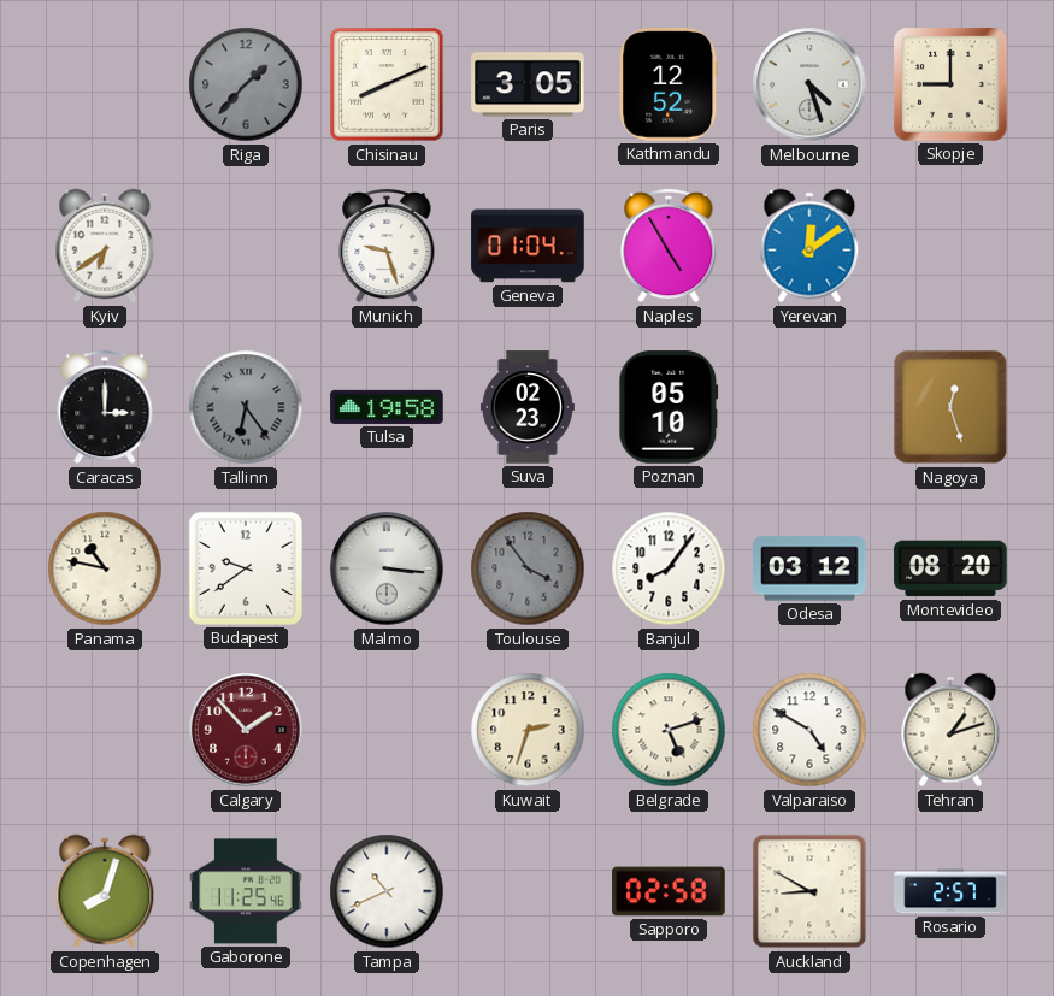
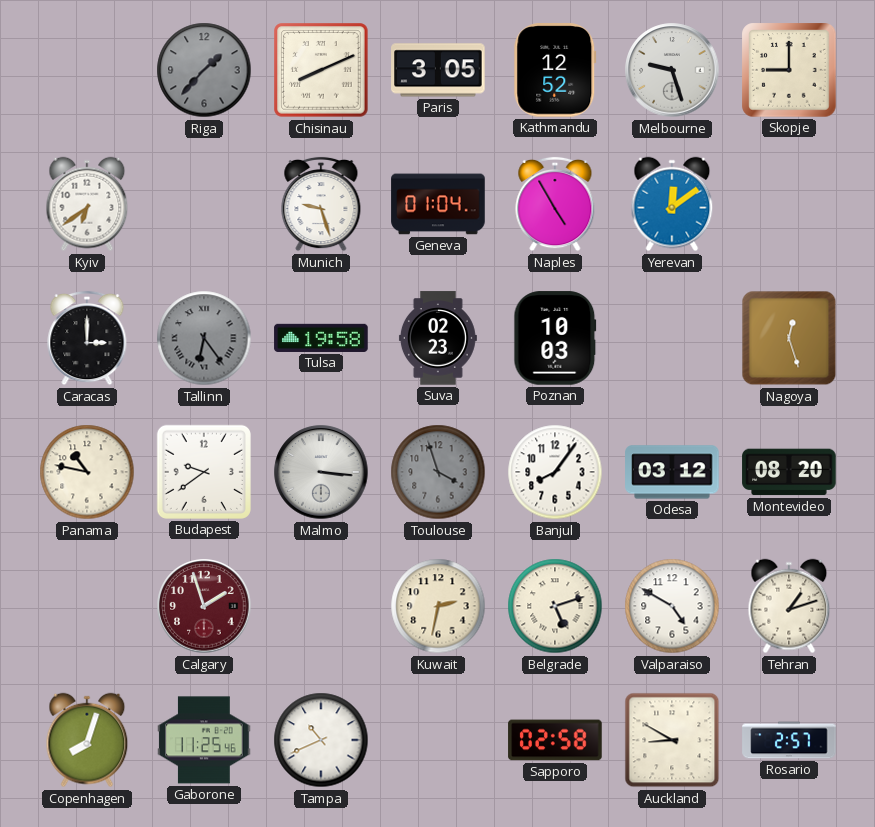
Melbourne: 4:27 -> 9:27 (672, 70)
Poznan: 05:10 -> 10:03 (555, 338)
Toulouse: 3:54 -> 3:57 (438, 472)
Calgary: 1:53 -> 1:57 (204, 606)
Kuwait: 2:33 -> 2:32 (438, 606)
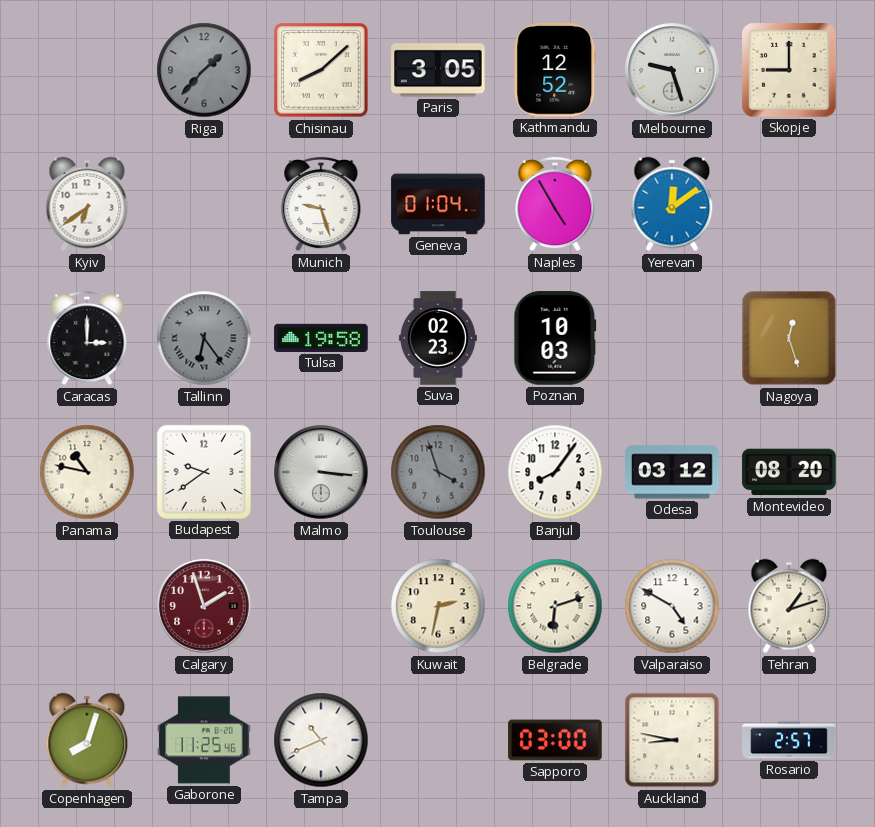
Chisinau: 8:11 -> 8:08 (321, 70)
Belgrade: 5:12 -> 6:12 (555, 606)
Sapporo: 02:58 -> 03:00 (555, 740)
Auckland: 8:50 -> 8:47 (672, 740)
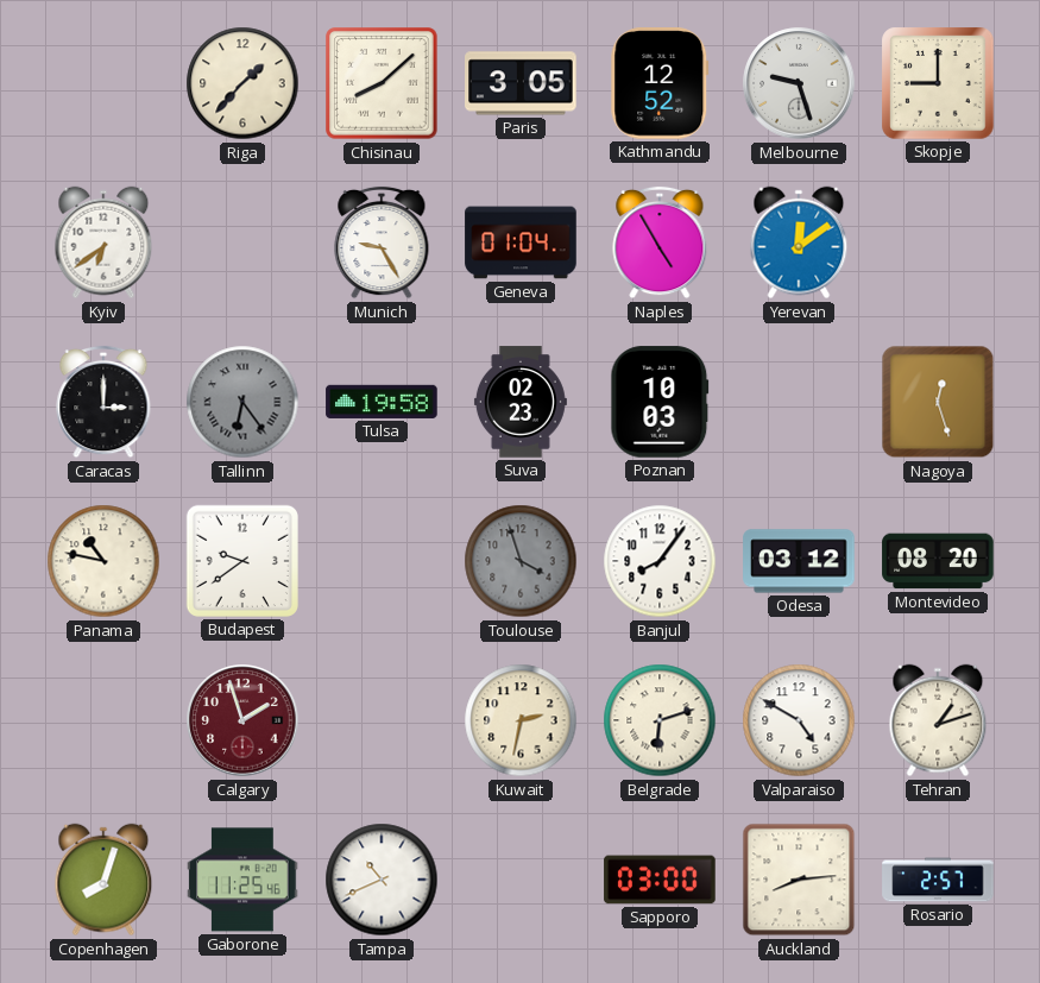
Riga dial: grey -> cream (242, 83)
Munich: 9:27 -> 9:25 (382, 242)
Malmo: 3:16 -> none (321, 472)
Auckland: 8:47 -> 8:14 (799, 880)
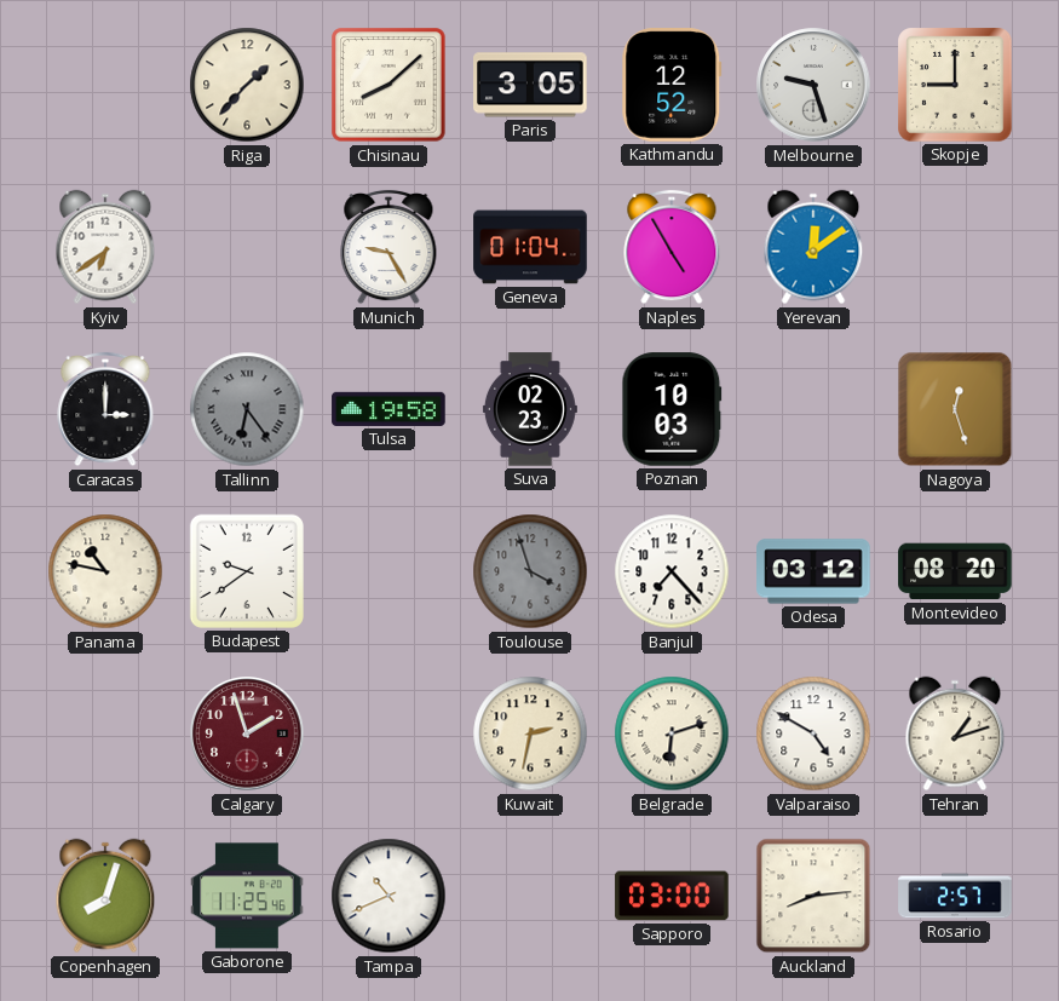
Banjul: 8:06 -> 7:23 (672, 571)
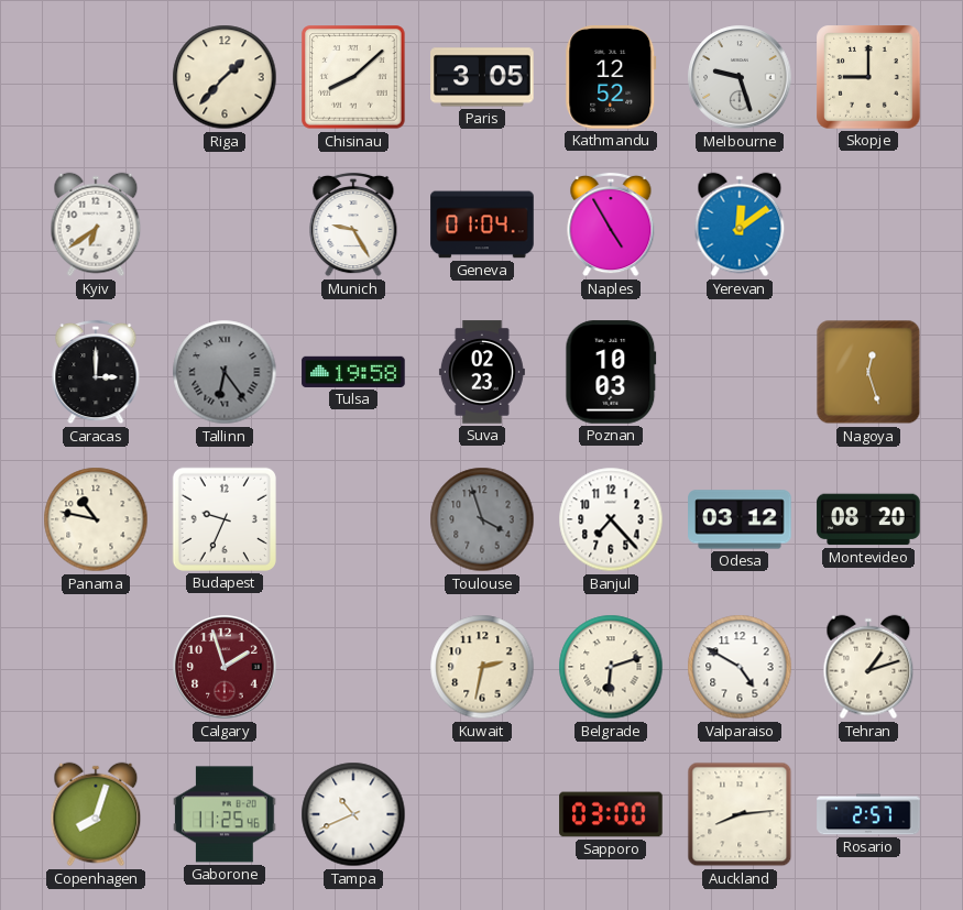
Budapest: 9:39 -> 9:34 (225, 519)
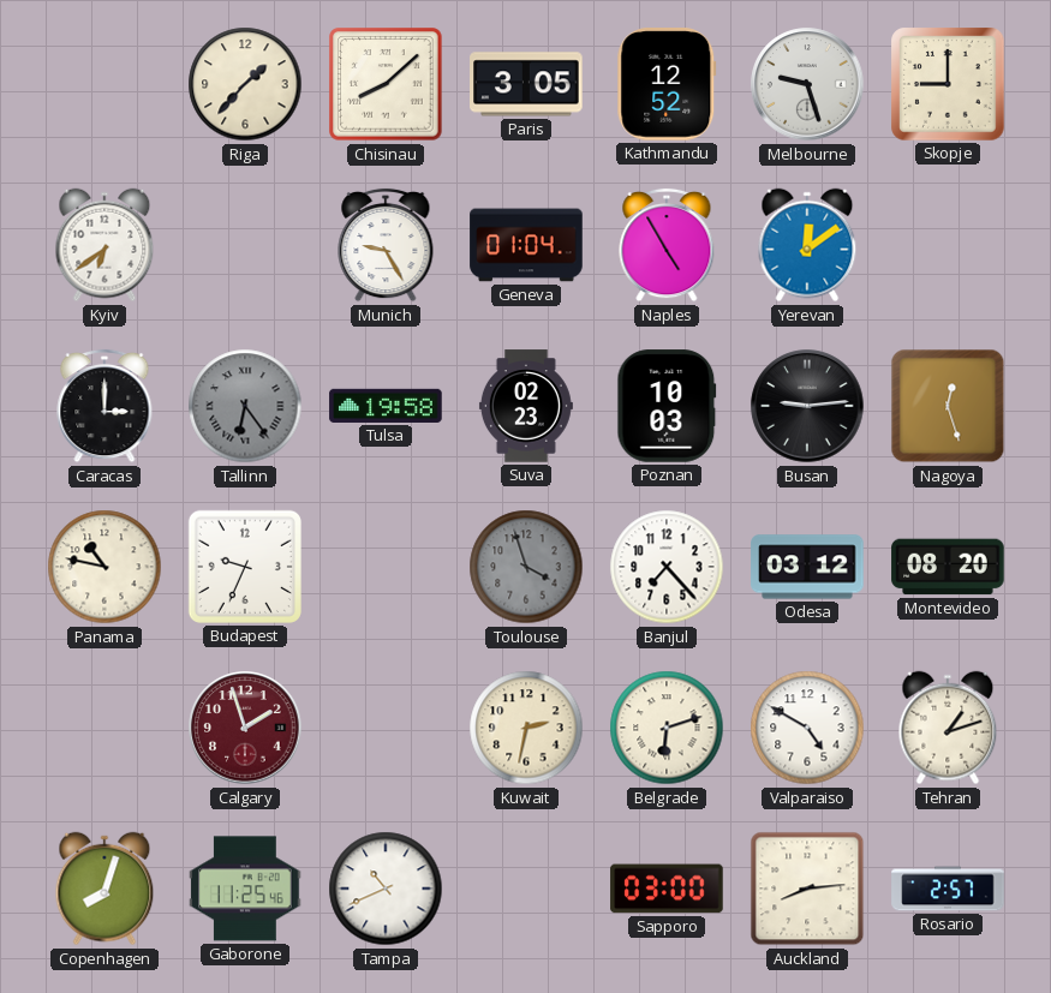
Busan: none -> 9:14 (807, 406)
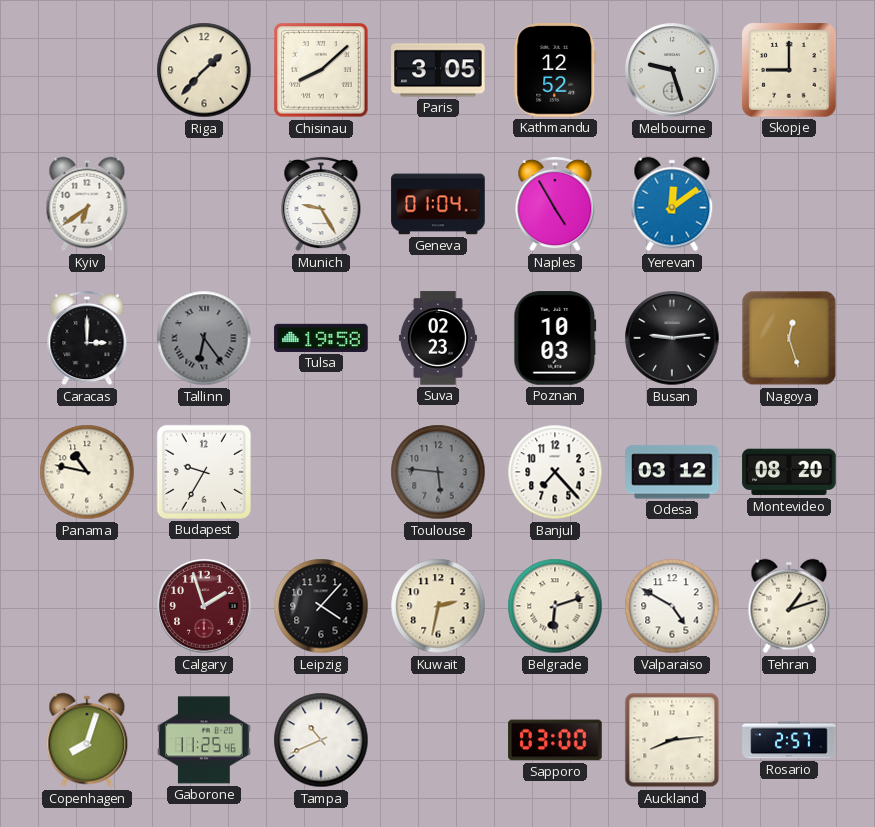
Budapest: 9:34 -> 9:35 (204, 472)
Toulouse: 3:57 -> 5:46 (438, 472)
Leipzig: none -> 4:07 (321, 606)
